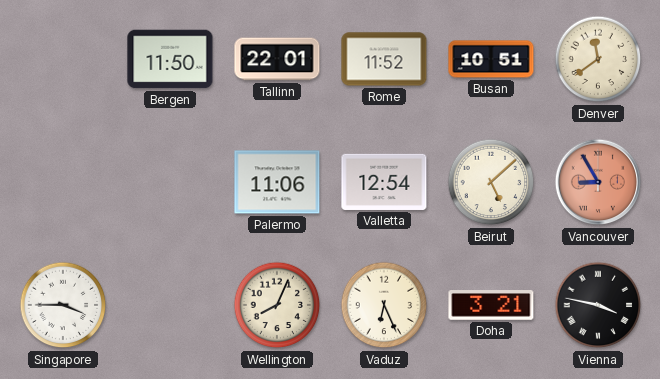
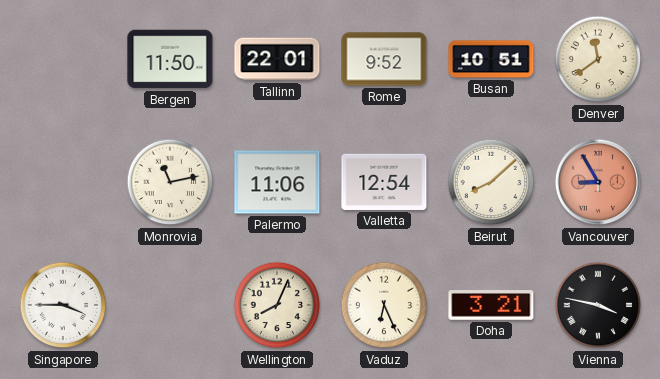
Rome: 11:52 -> 9:52 (384, 59)
Monrovia: none -> 11:13 (170, 182)
Beirut: 5:08 -> 8:08 (491, 182)
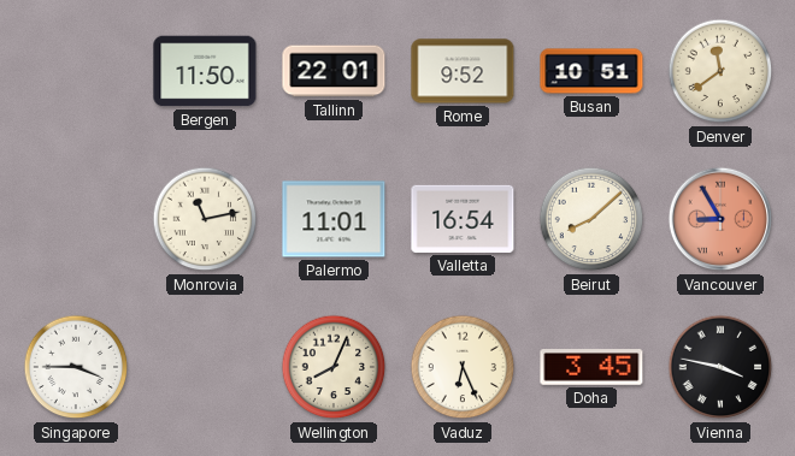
Palermo: 11:06 -> 11:01 (334, 219)
Valletta: 12:54 -> 16:54 (463, 219)
Doha: 3:21 -> 3:45 (591, 367)
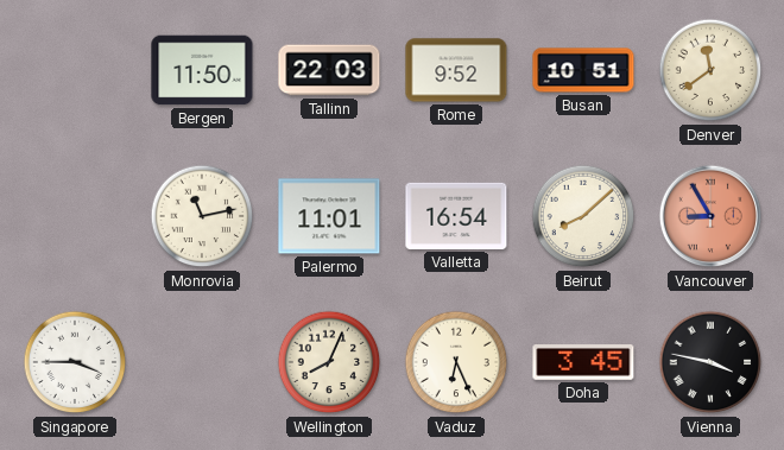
Tallinn: 22:01 -> 22:03 (329, 70)
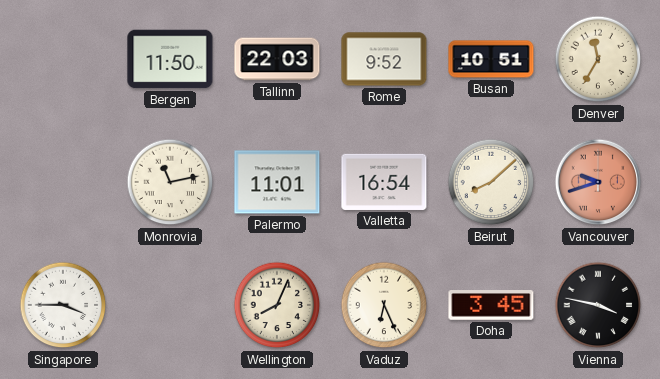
Denver: 11:39 -> 11:35 (598, 59)
Vancouver: 8:55 -> 9:42 (598, 182)
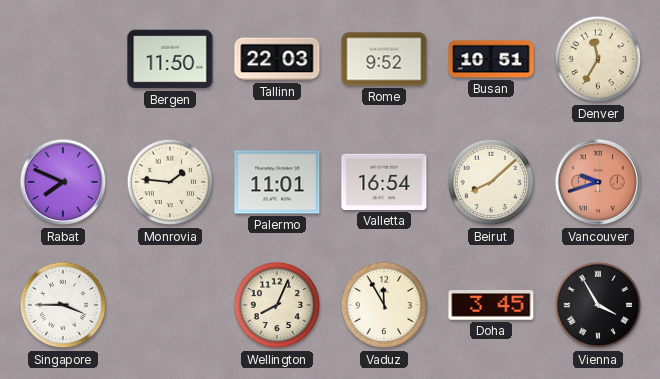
Rabat: none -> 7:49 (63, 182)
Monrovia: 11:13 -> 1:46 (170, 182)
Vaduz: 6:26 -> 11:55 (384, 305)
Vienna: 3:47 -> 3:55 (598, 305)
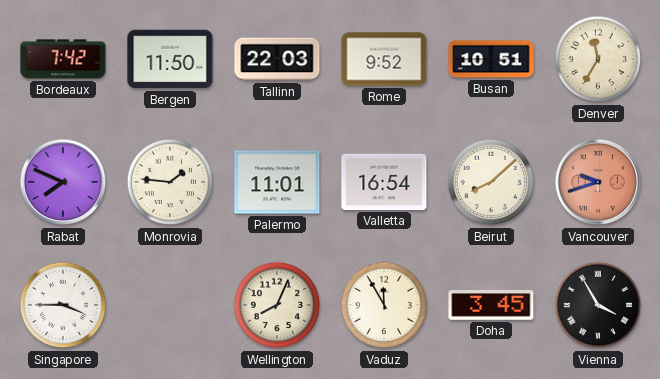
Bordeaux: none -> 7:42 (63, 59)
